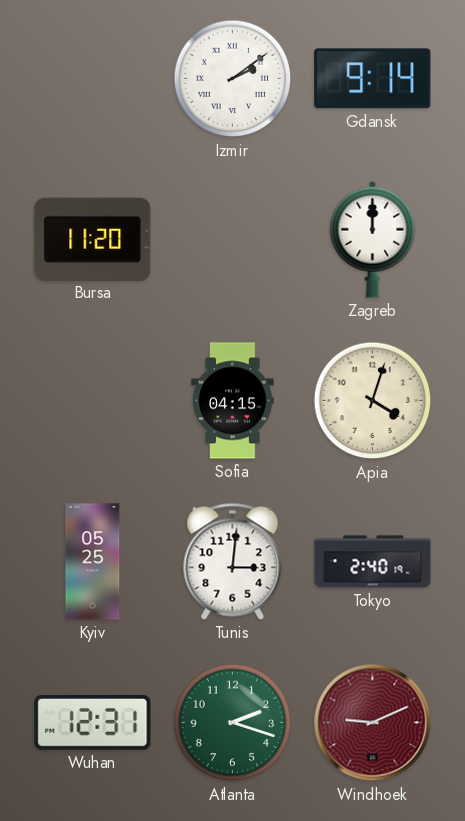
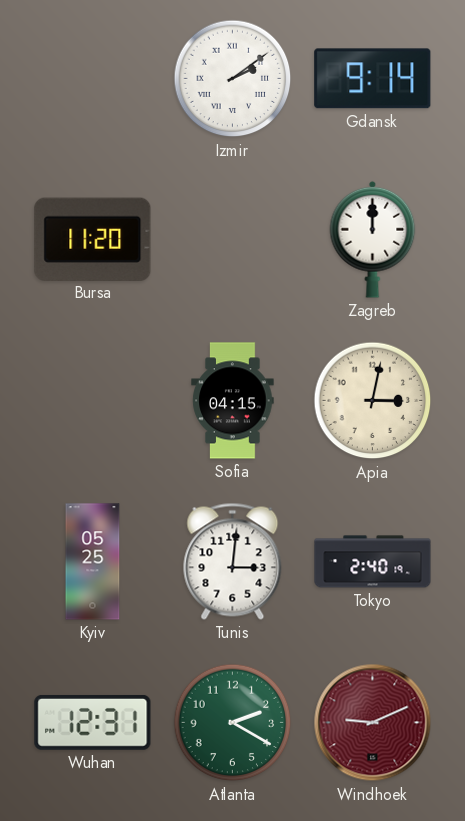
Apia: 4:03 -> 3:02 (373, 401)
Atlanta: 2:18 -> 2:20 (233, 723)
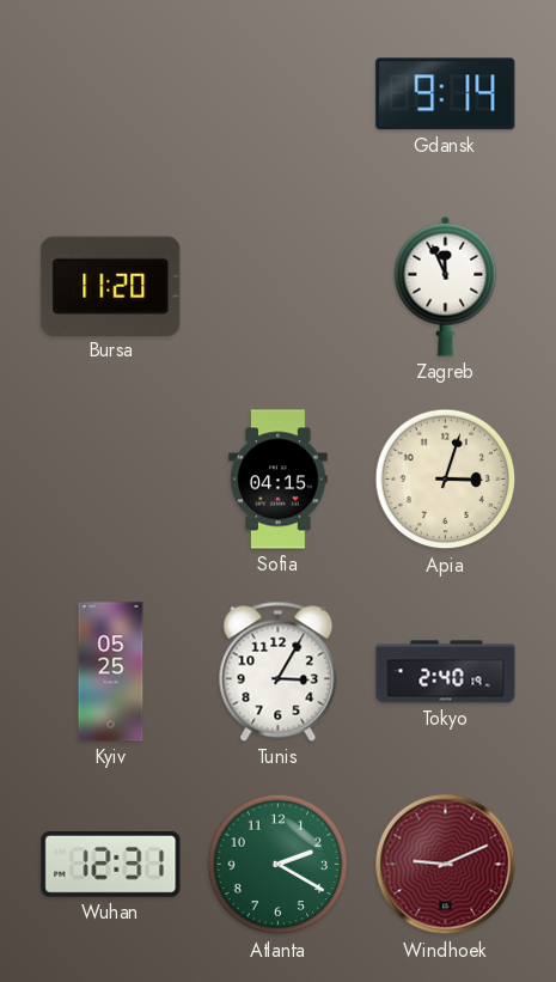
Izmir: 2:09 -> none (233, 79)
Zagreb: 12:00 -> 11:56 (446, 286)
Apia: 3:02 -> 3:03 (446, 480)
Tunis: 3:01 -> 3:05 (279, 671)
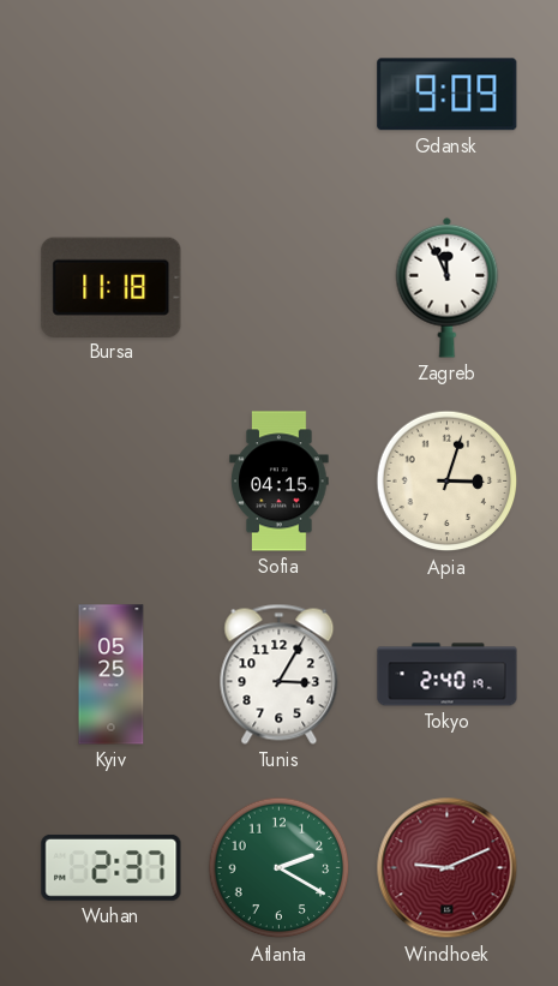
Gdansk: 9:14 -> 9:09 (448, 95)
Bursa: 11:20 -> 11:18 (112, 287)
Wuhan: 12:31 -> 2:37 (112, 867)
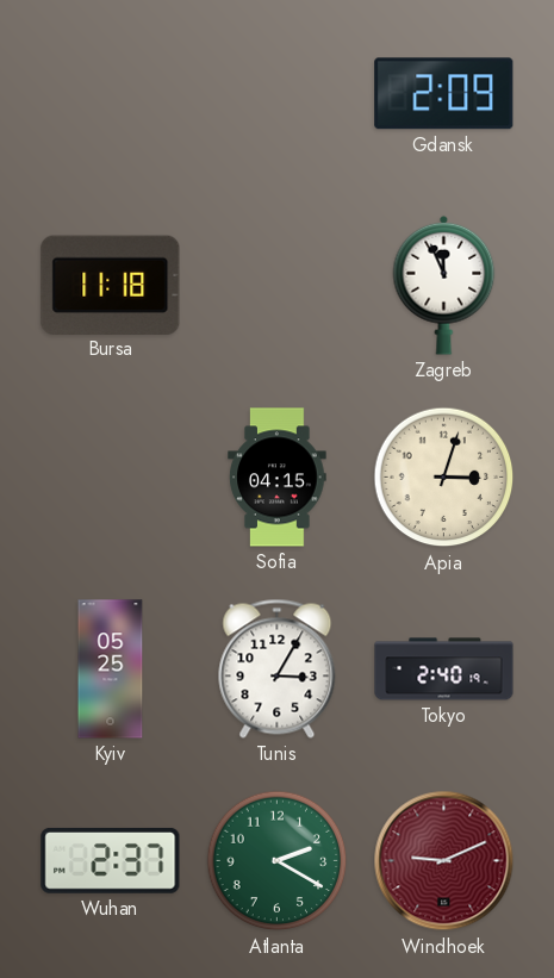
Gdansk: 9:09 -> 2:09 (444, 94)
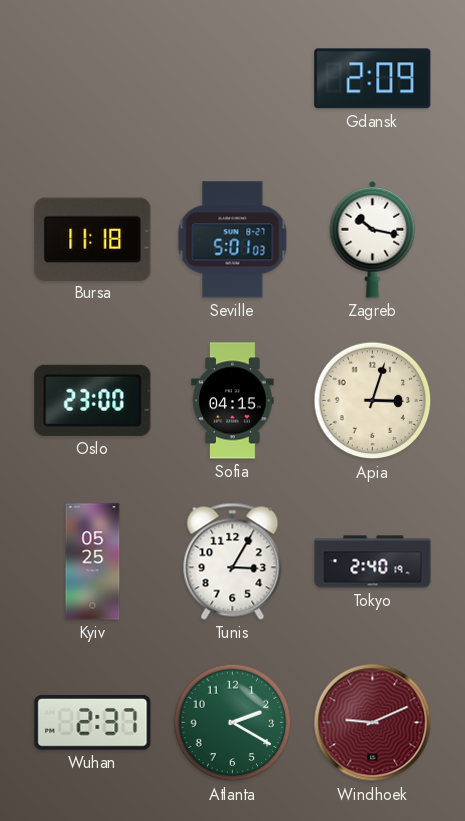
Seville: none -> 5:01 (233, 240)
Zagreb: 11:56 -> 10:17 (373, 239)
Oslo: none -> 23:00 (93, 400)
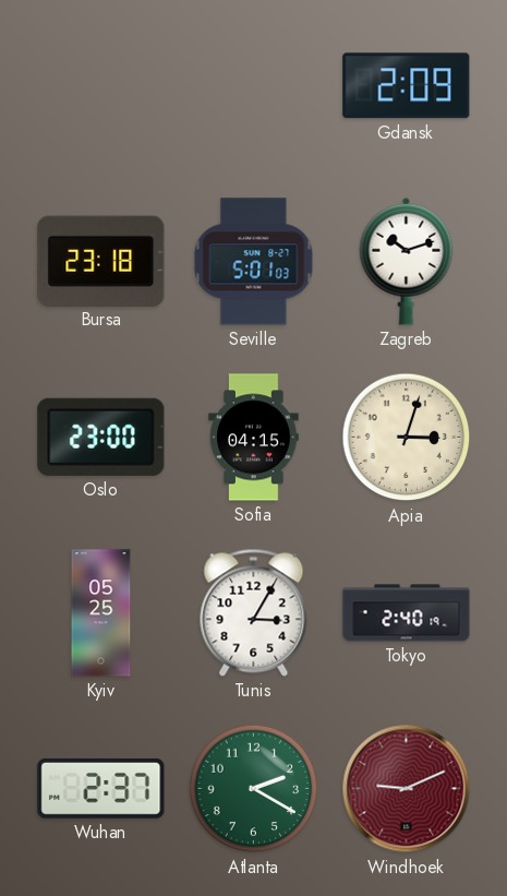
Bursa: 11:18 -> 23:18 (101, 261)
Zagreb: 10:17 -> 10:12 (407, 261)
